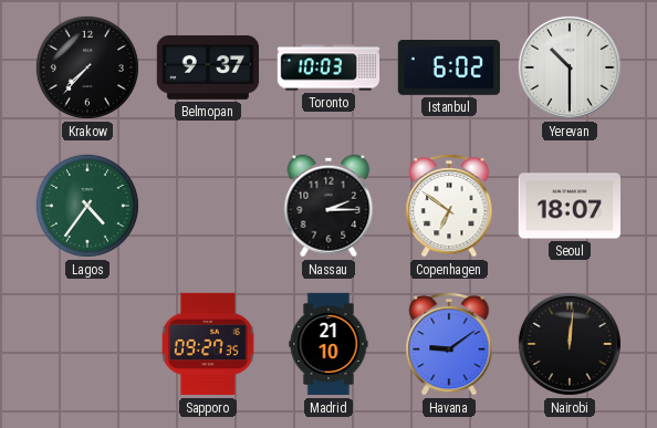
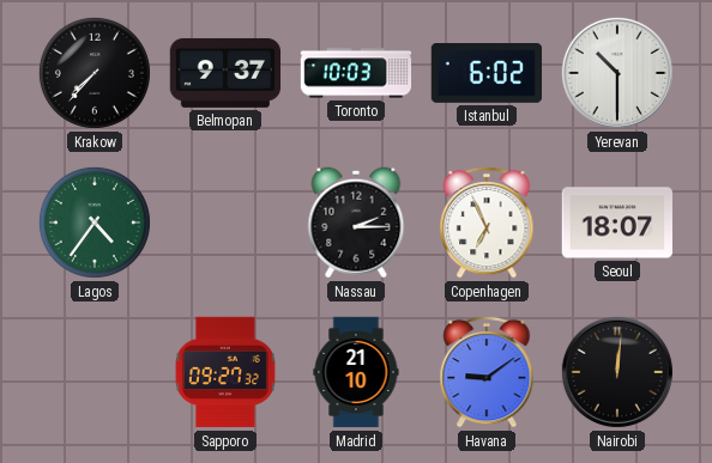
Copenhagen: 6:51 -> 6:56 (487, 223)
Sapporo: 09:27:35 -> 09:27:32 (225, 372)
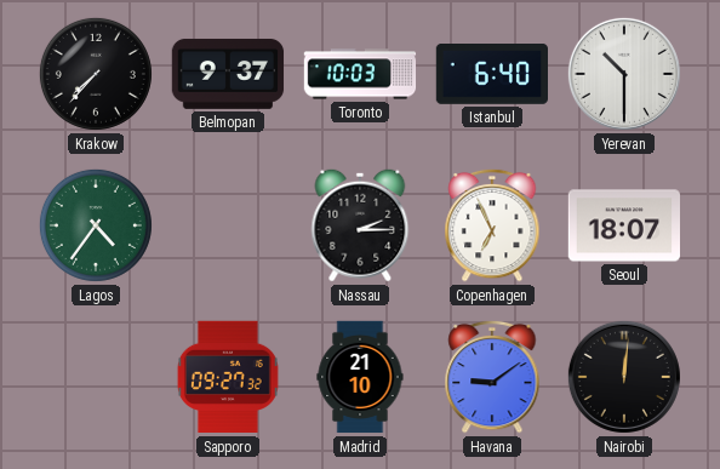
Istanbul: 6:02 -> 6:40 (491, 75)
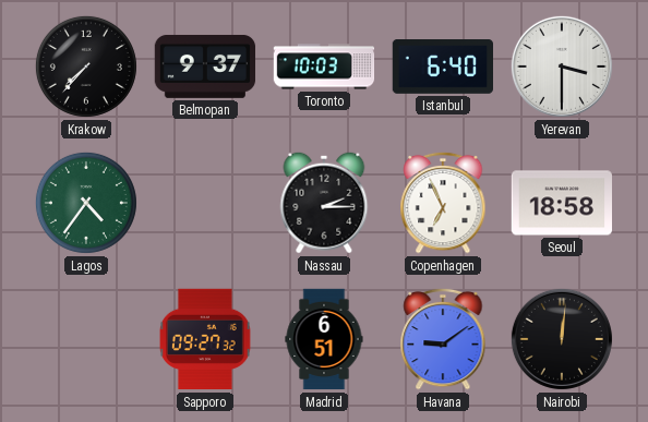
Yerevan: 10:30 -> 3:30 (562, 67)
Seoul: 18:07 -> 18:58 (561, 203)
Madrid: 21:10 -> 6:51 (324, 339)
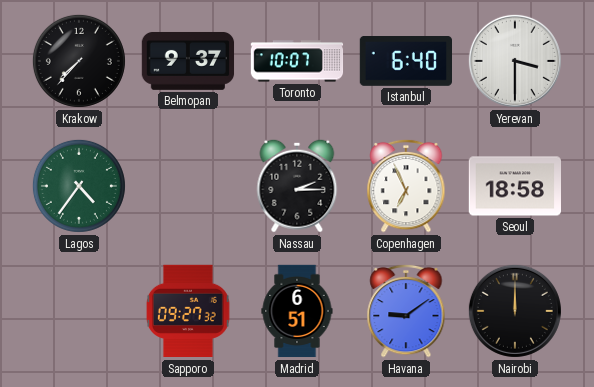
Toronto: 10:03 -> 10:07 (297, 61)
Nairobi: 12:01 -> 12:00 (515, 311)
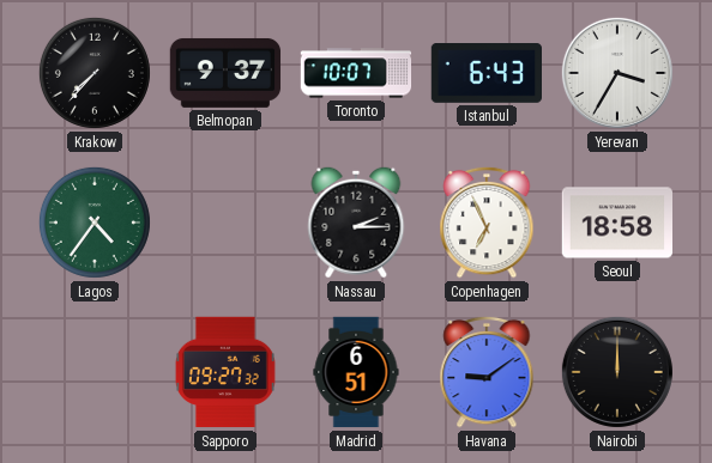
Istanbul: 6:40 -> 6:43 (485, 74)
Yerevan: 3:30 -> 3:35 (617, 73)
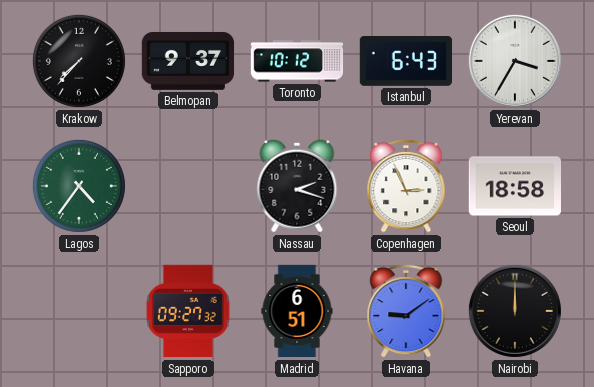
Toronto: 10:07 -> 10:12 (297, 61)
Nassau: 2:15 -> 2:18 (297, 186)
Copenhagen: 6:56 -> 2:56 (406, 186)
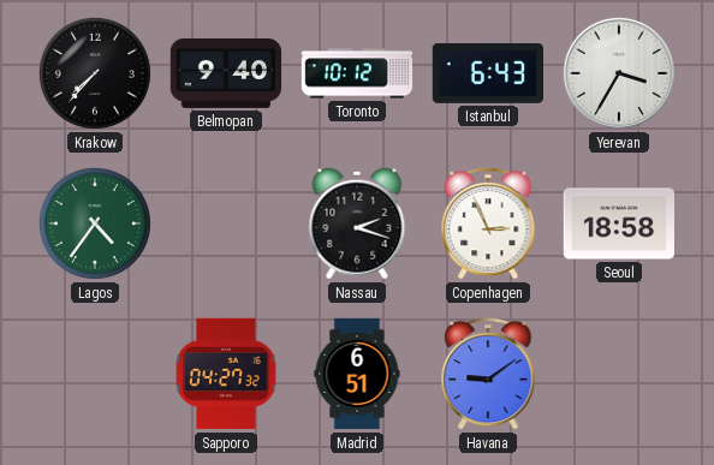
Belmopan: 9:37 -> 9:40 (226, 73)
Sapporo: 09:27 -> 04:27 (226, 374)
Nairobi: 12:00 -> none (515, 311)
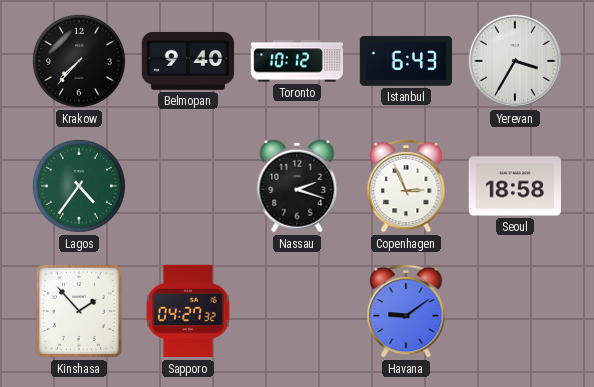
Kinshasa: none -> 1:53 (79, 311)
Madrid: 6:51 -> none (357, 374)
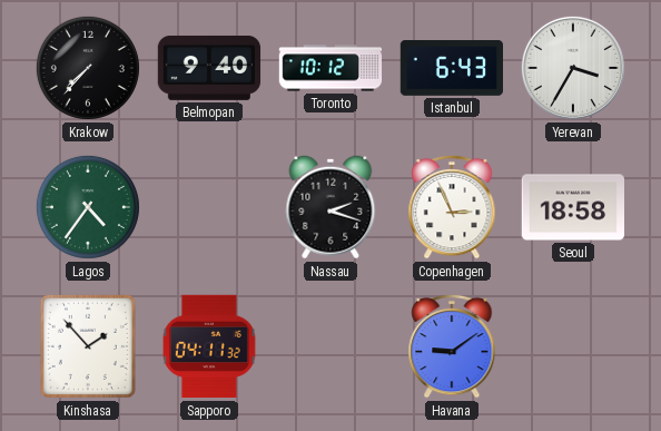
Sapporo: 04:27 -> 04:11 (209, 346)
